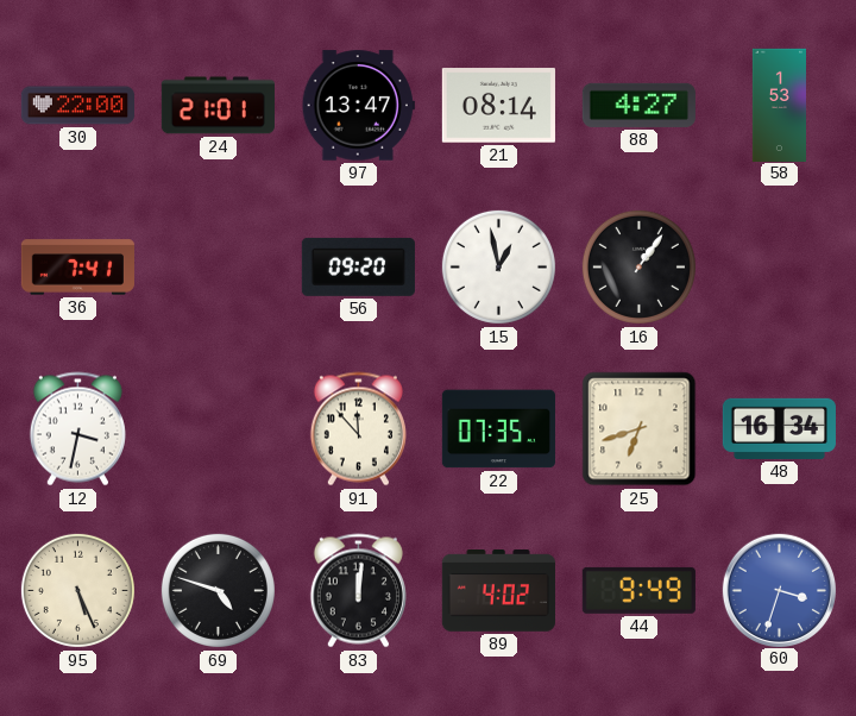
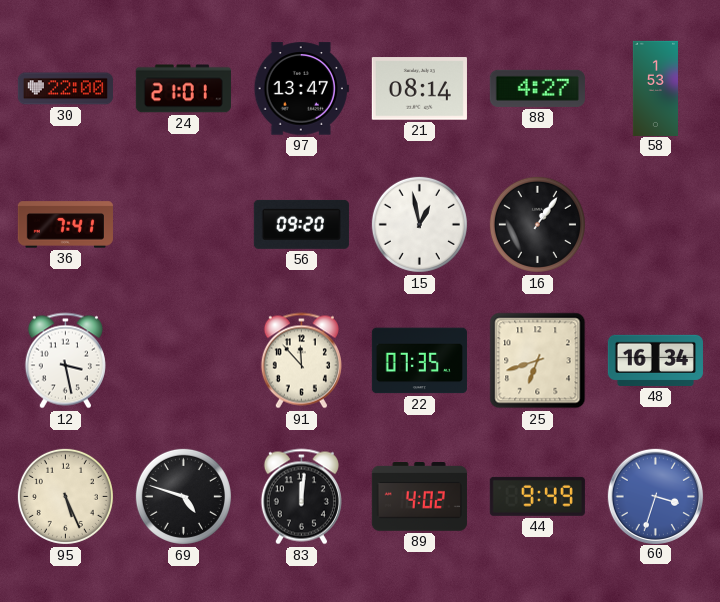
12: 3:32 -> 3:28 (65, 361)
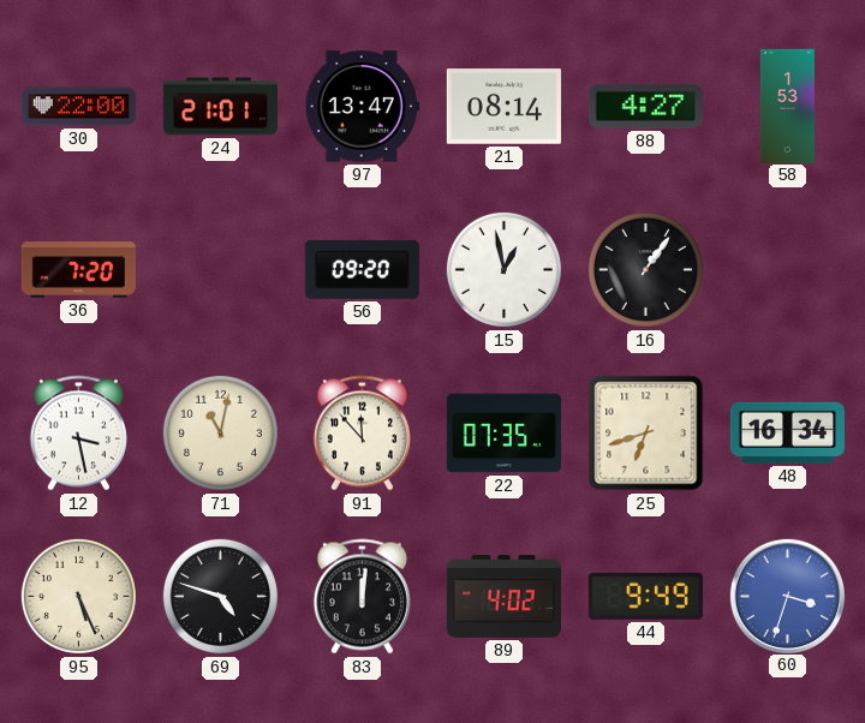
36: 7:41 -> 7:20 (78, 270)
71: none -> 11:02 (220, 432)
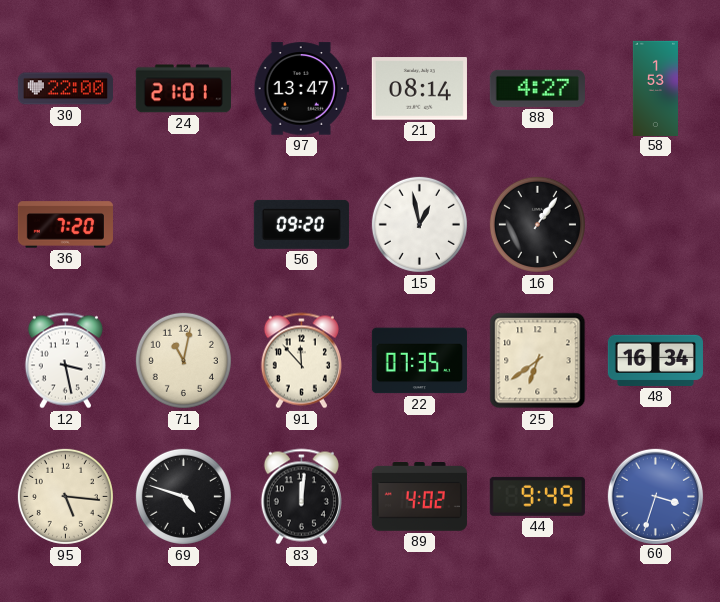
25: 6:42 -> 6:39 (538, 361)
95: 5:26 -> 5:16 (65, 496)
